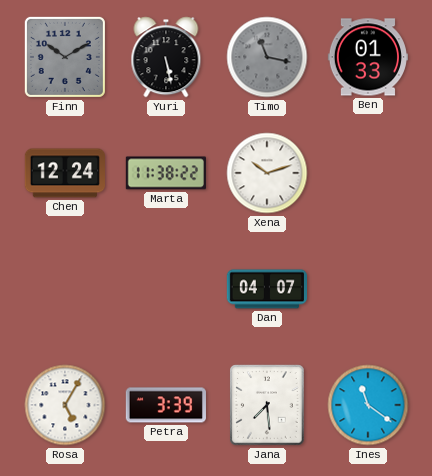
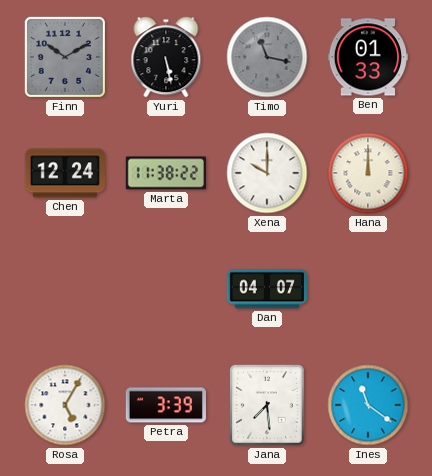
Xena: 10:12 -> 10:00 (267, 173)
Hana: none -> 12:00 (368, 173)
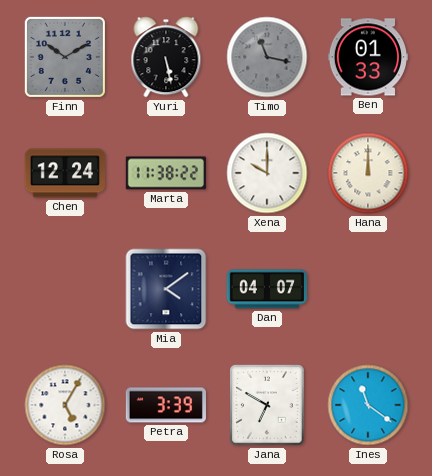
Mia: none -> 4:09 (166, 289)
Jana: 7:29 -> 6:50 (267, 405)
